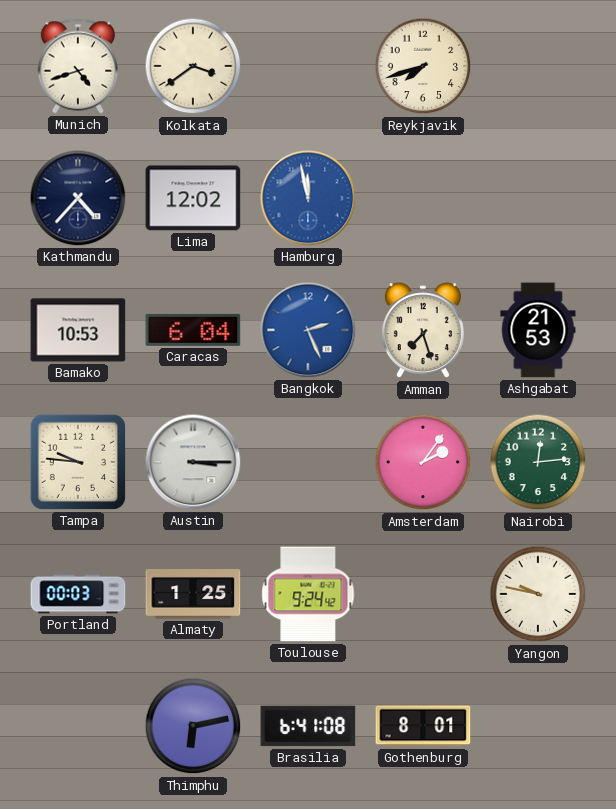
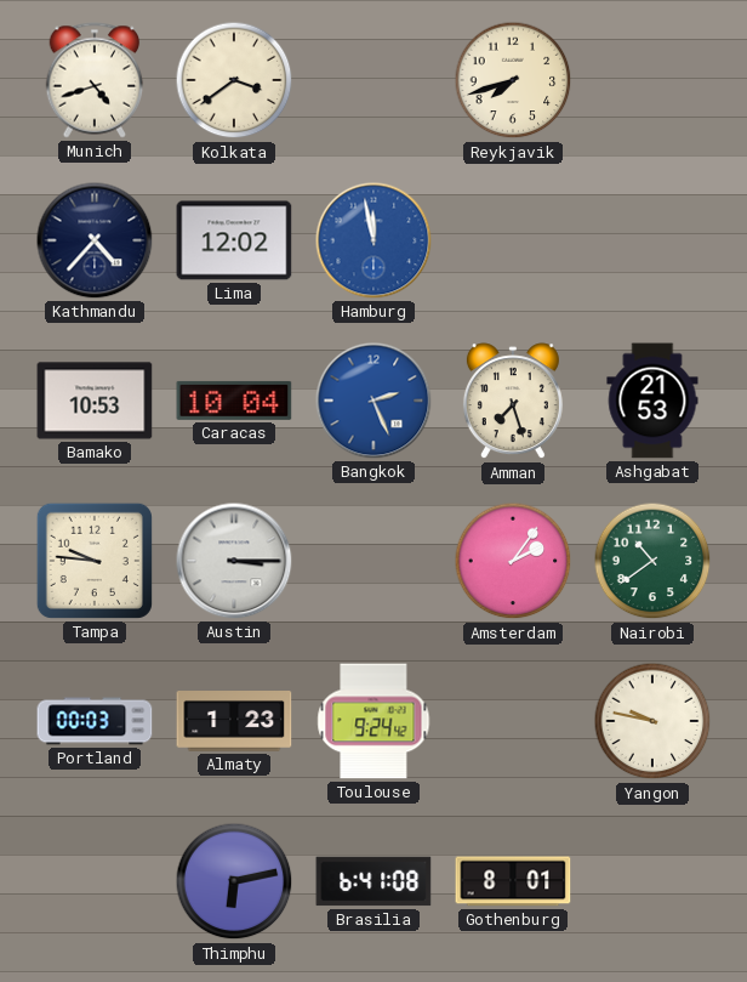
Caracas: 6:04 -> 10:04 (234, 401)
Nairobi: 12:14 -> 10:39 (652, 561)
Almaty: 1:25 -> 1:23 (234, 722)
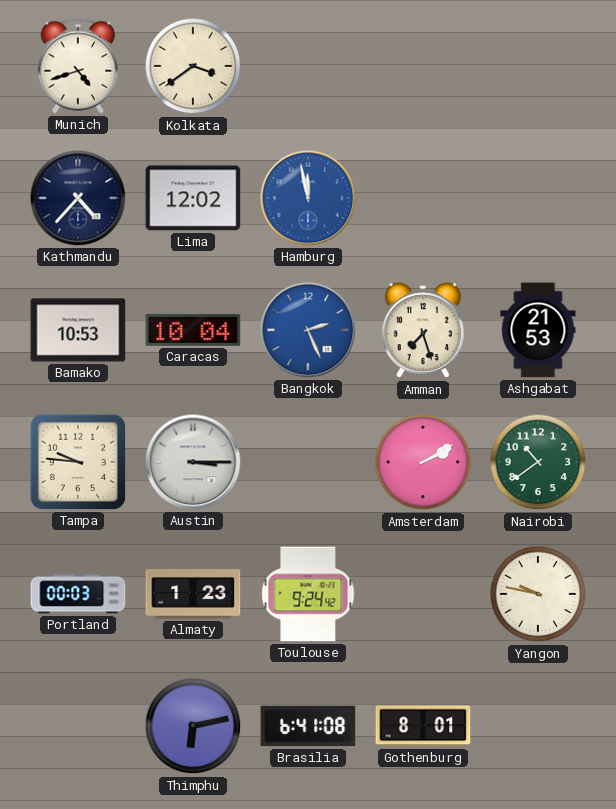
Reykjavik: 7:42 -> none (513, 80)
Amsterdam: 2:06 -> 2:10 (423, 462)
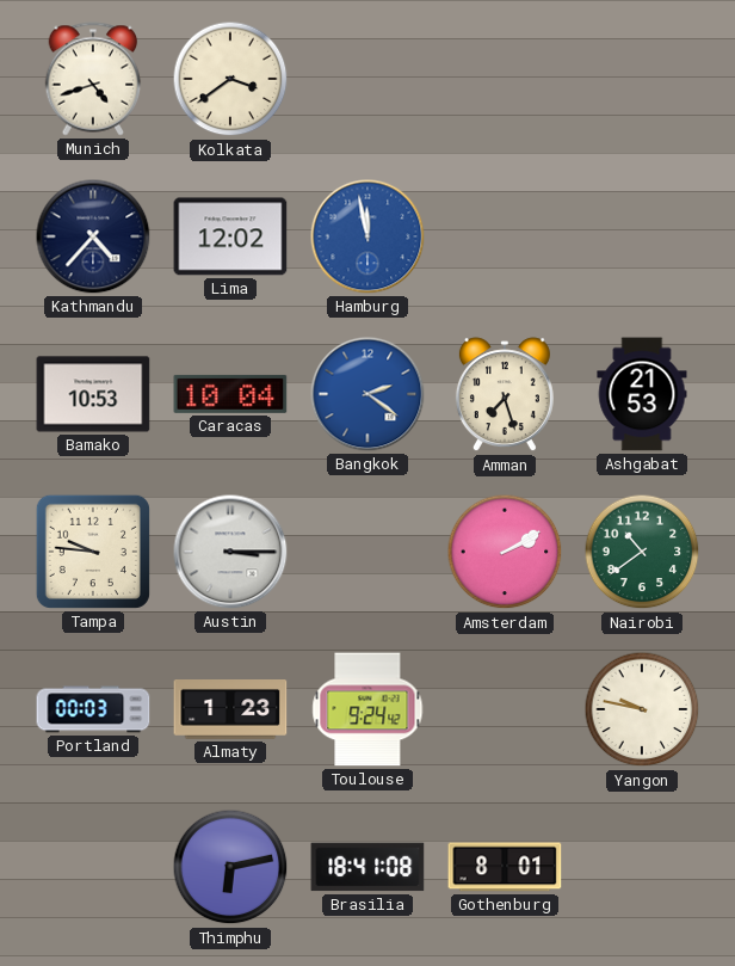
Bangkok: 2:26 -> 2:21 (367, 394)
Brasilia: 6:41 -> 18:41 (367, 867)
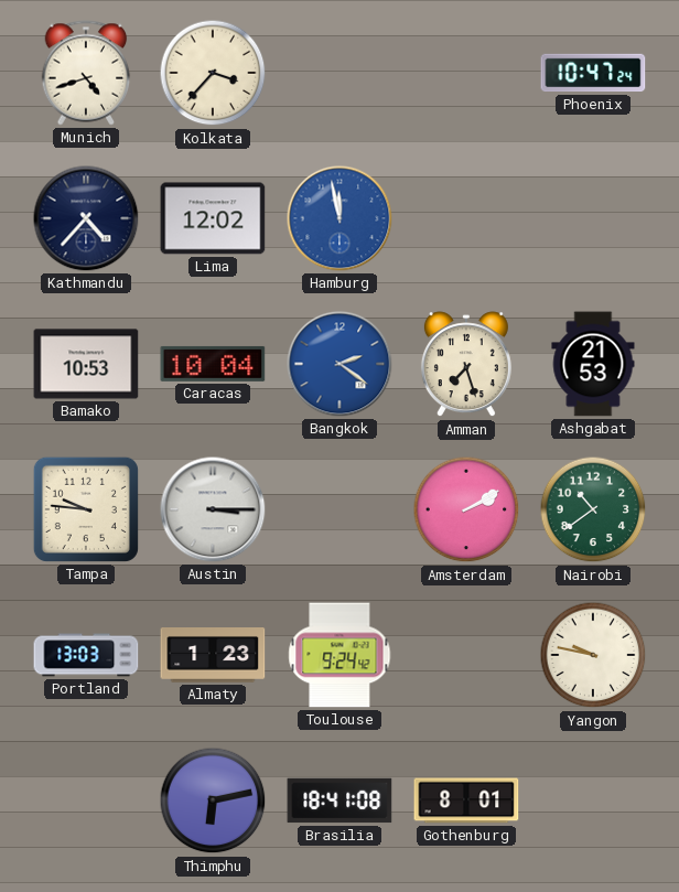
Kolkata: 3:39 -> 3:37 (213, 73)
Phoenix: none -> 10:47 (593, 73)
Portland: 00:03 -> 13:03 (86, 655)
